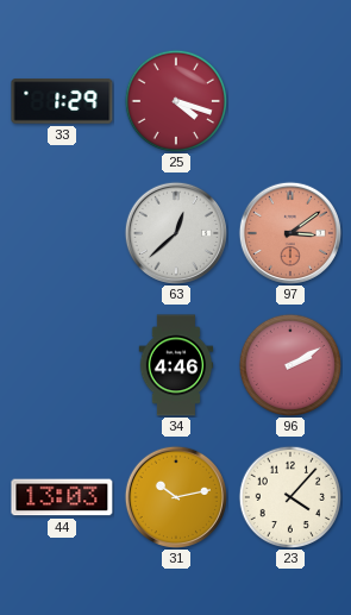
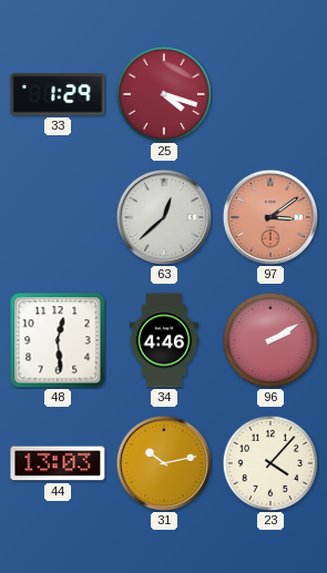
48: none -> 12:29 (58, 340)
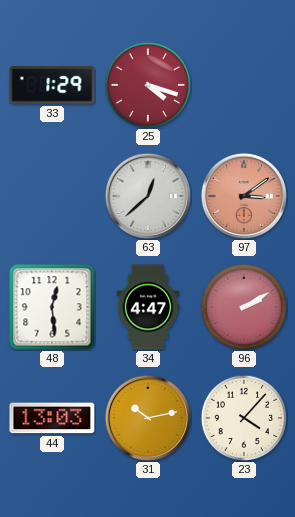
34: 4:46 -> 4:47 (148, 307)
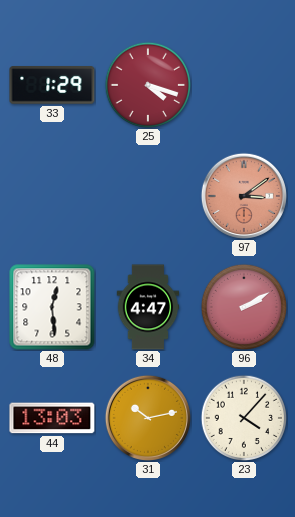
63: 12:38 -> none (148, 196)
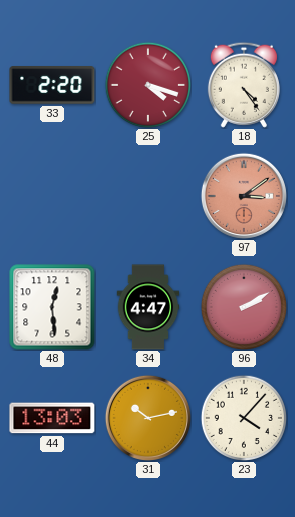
33: 1:29 -> 2:20 (52, 85)
18: none -> 4:24 (244, 85)
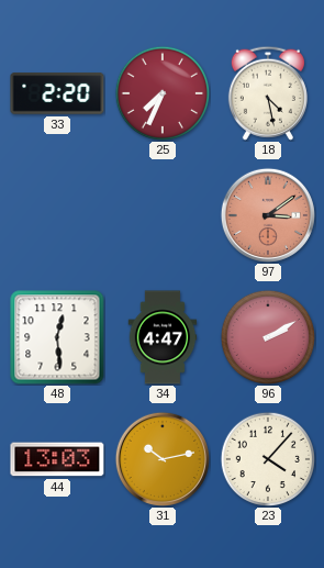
25: 4:18 -> 7:34 (161, 92)
18: 4:24 -> 4:28 (268, 93)
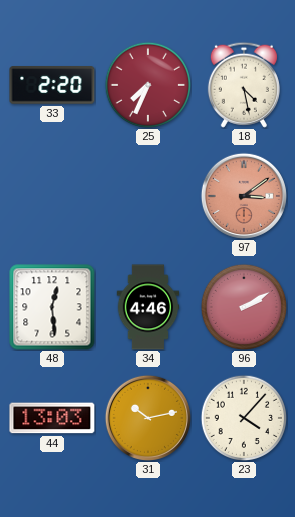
34: 4:47 -> 4:46 (148, 307)
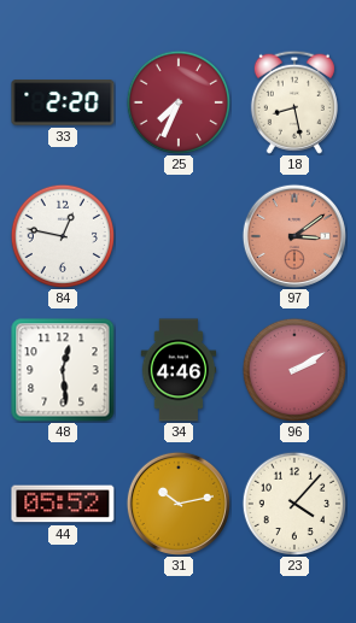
18: 4:28 -> 8:28 (294, 102)
84: none -> 12:47 (62, 235)
44: 13:03 -> 05:52 (63, 504)
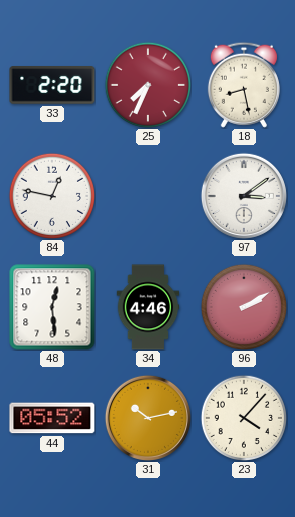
97 dial: salmon -> white (244, 196)
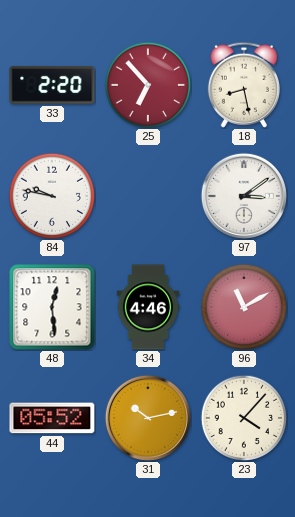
25: 7:34 -> 6:53 (147, 84)
84: 12:47 -> 9:47 (51, 195)
96: 2:10 -> 11:10 (243, 306)
